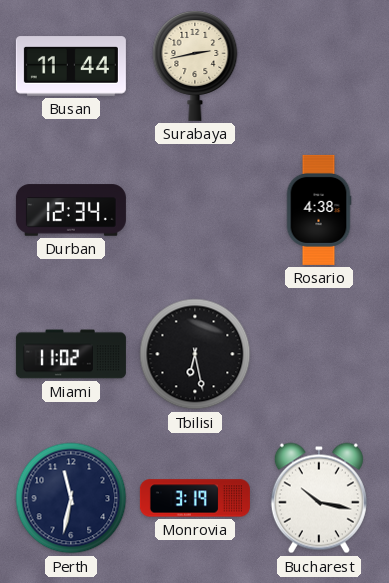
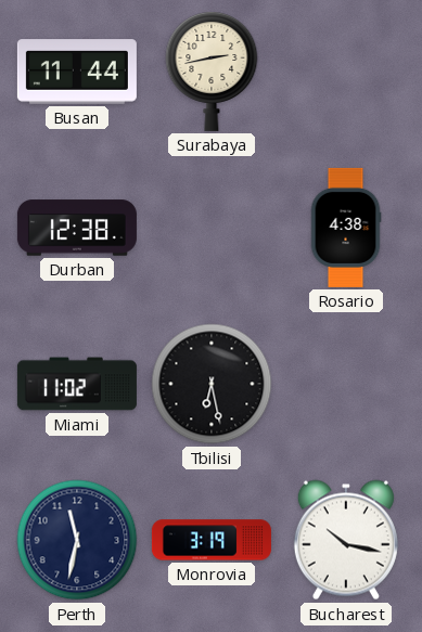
Durban: 12:34 -> 12:38 (77, 228)
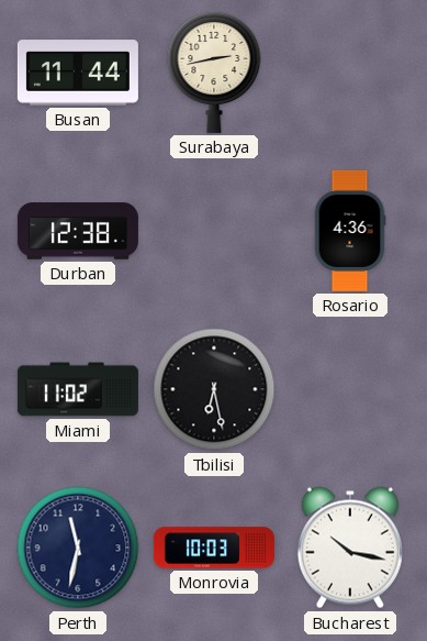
Rosario: 4:38 -> 4:36 (350, 231)
Monrovia: 3:19 -> 10:03 (214, 548)
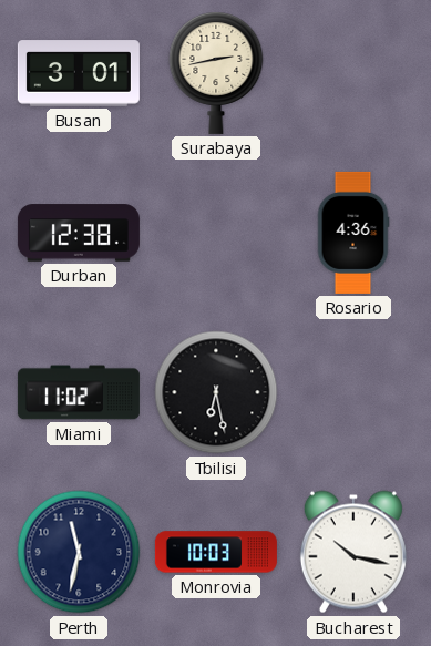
Busan: 11:44 -> 3:01 (79, 73)
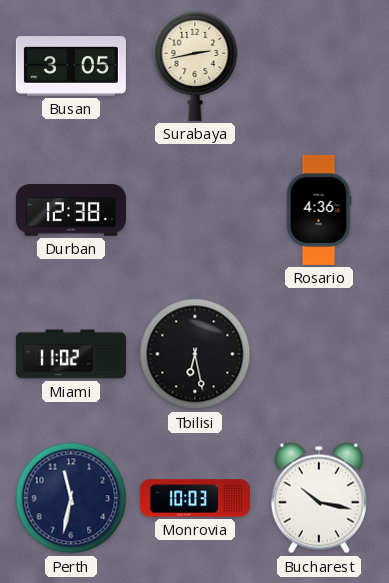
Busan: 3:01 -> 3:05 (71, 66)
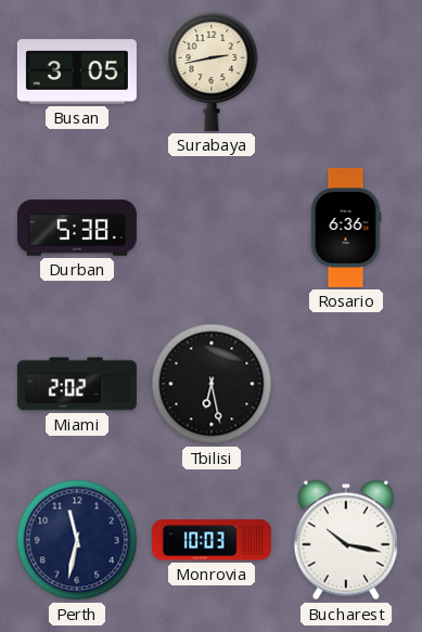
Durban: 12:38 -> 5:38 (77, 228)
Rosario: 4:36 -> 6:36 (346, 228)
Miami: 11:02 -> 2:02 (77, 384)
